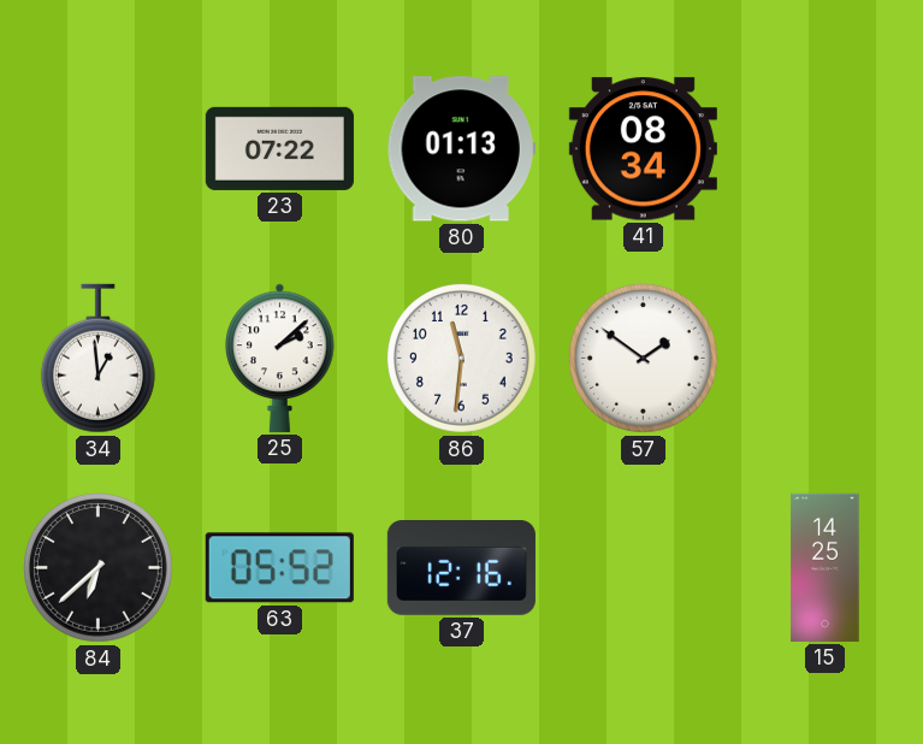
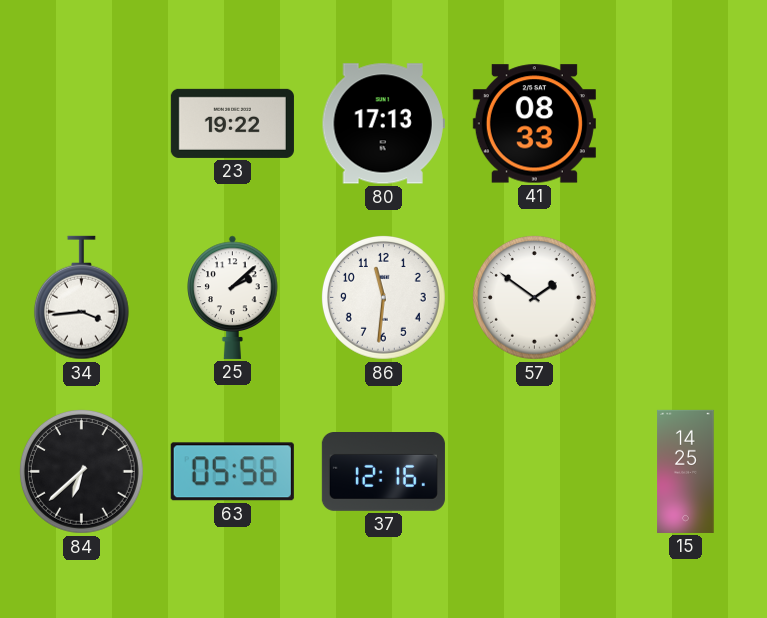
23: 07:22 -> 19:22 (232, 123)
80: 01:13 -> 17:13 (383, 124)
41: 08:34 -> 08:33 (534, 124)
34: 12:59 -> 3:44 (81, 298)
63: 05:52 -> 05:56 (232, 472)
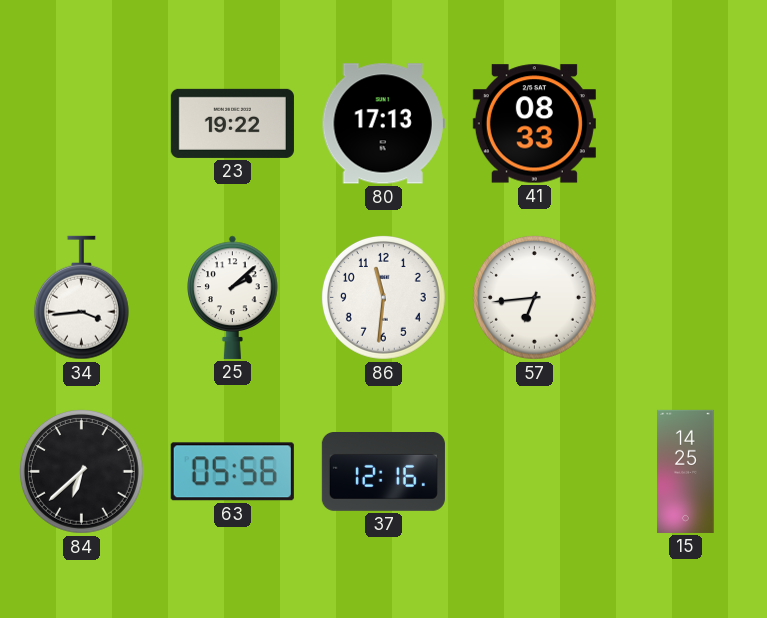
57: 1:51 -> 6:44 (534, 297)
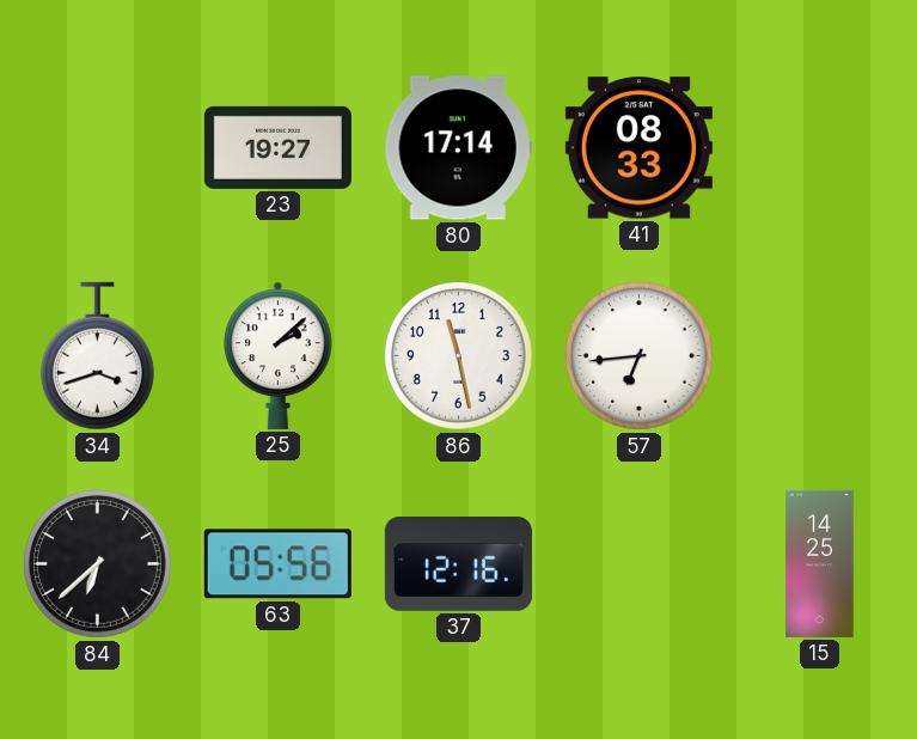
23: 19:22 -> 19:27 (277, 147)
80: 17:13 -> 17:14 (458, 148)
34: 3:44 -> 3:42 (97, 356)
86: 11:31 -> 11:28 (458, 355)
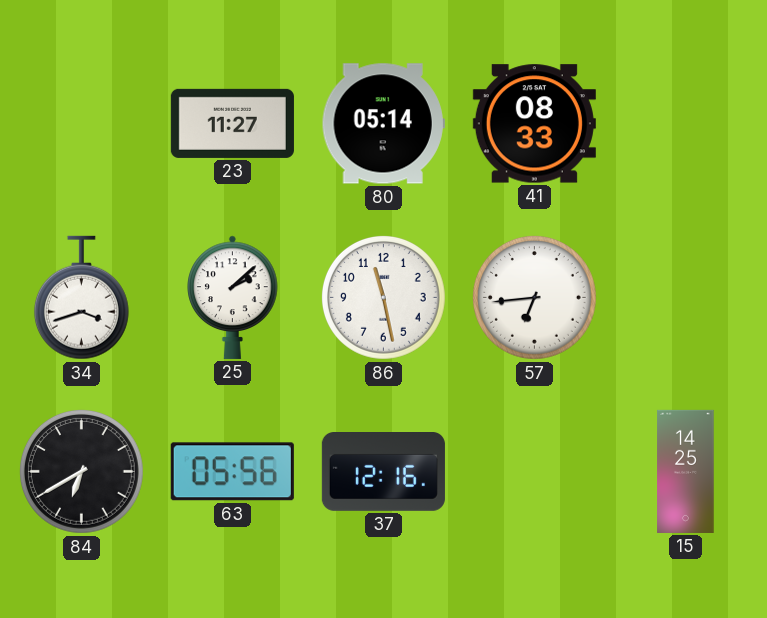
23: 19:27 -> 11:27 (232, 123)
80: 17:14 -> 05:14 (383, 124)
84: 6:38 -> 6:40 (81, 471)
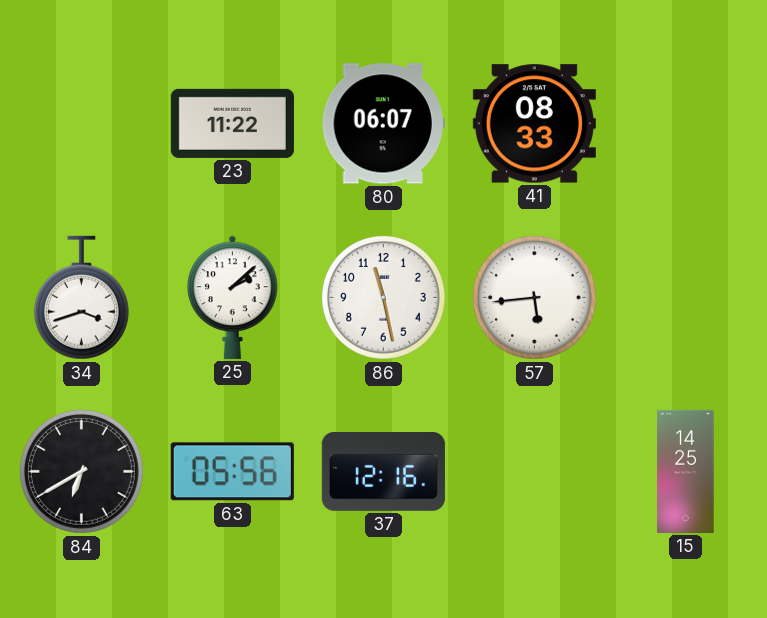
23: 11:27 -> 11:22 (232, 123)
80: 05:14 -> 06:07 (383, 124)
57: 6:44 -> 5:44 (534, 297)
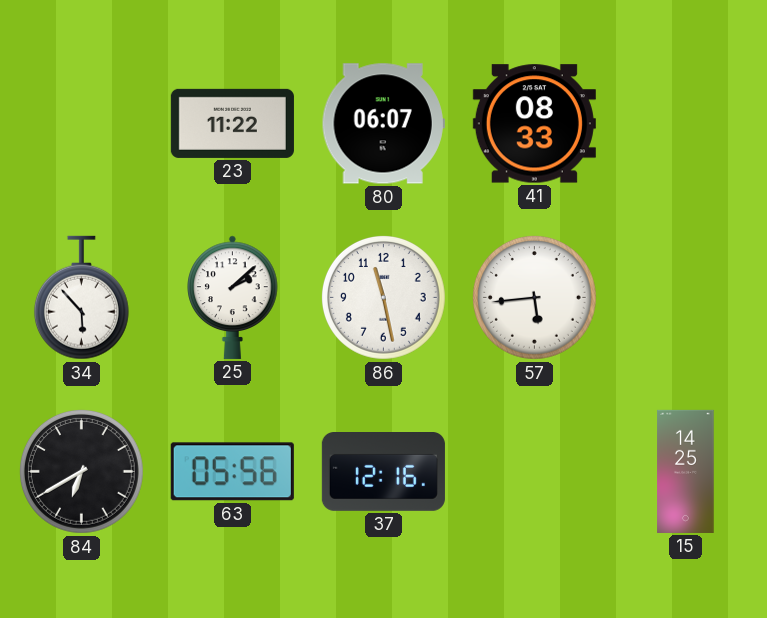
34: 3:42 -> 5:53 (81, 298)
